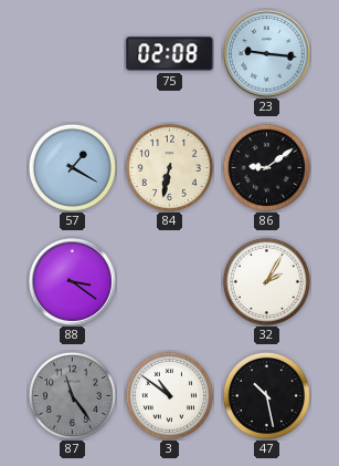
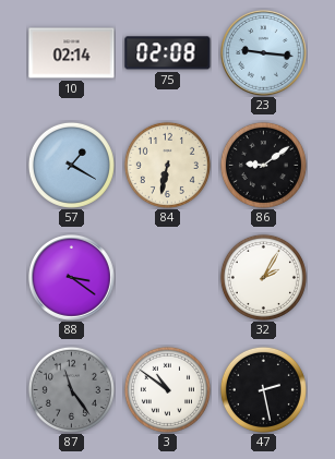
10: none -> 02:14 (72, 53)
47: 10:28 -> 2:28 (263, 389)
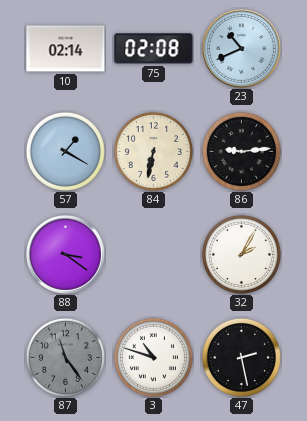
23: 9:16 -> 10:41 (242, 49)
86: 9:09 -> 9:14 (241, 151)
3: 10:51 -> 10:48 (153, 357)
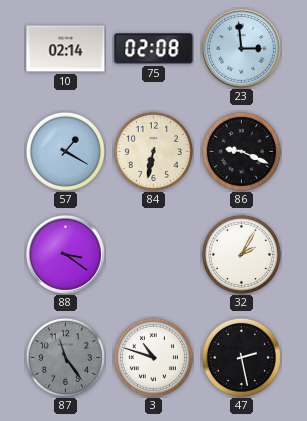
23: 10:41 -> 2:59 (242, 49)
86: 9:14 -> 9:19 (241, 151)
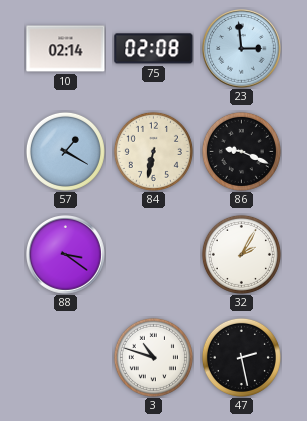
87: 11:24 -> none (65, 357)
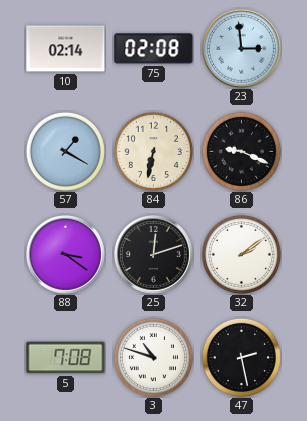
25: none -> 12:12 (154, 255)
32: 2:05 -> 2:09 (241, 254)
5: none -> 7:08 (66, 358)
